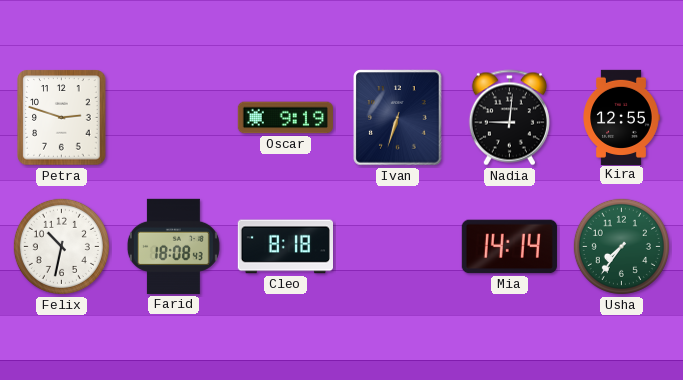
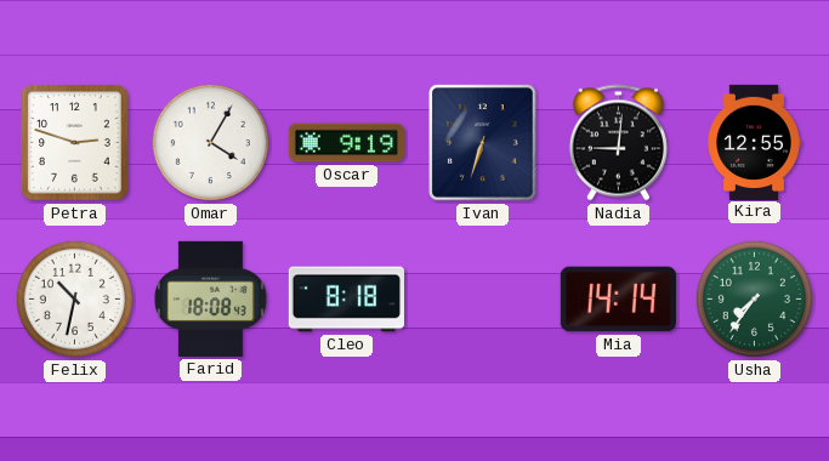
Omar: none -> 4:05 (210, 142)
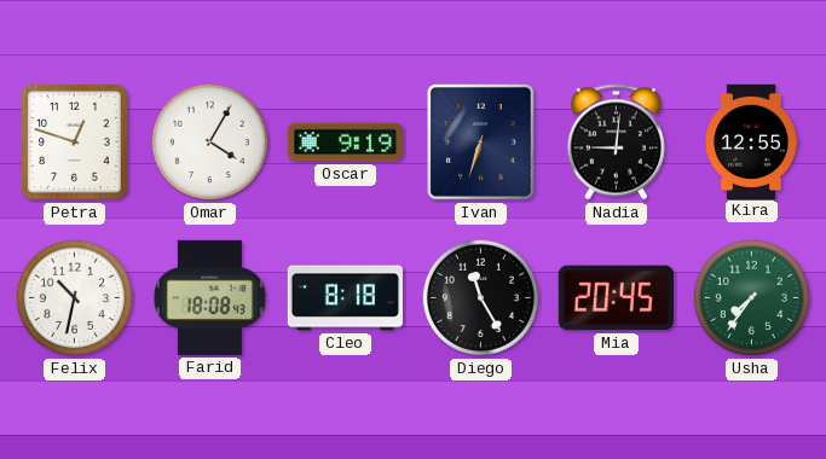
Petra: 2:48 -> 12:48 (75, 143)
Diego: none -> 11:25 (480, 297)
Mia: 14:14 -> 20:45 (616, 298)
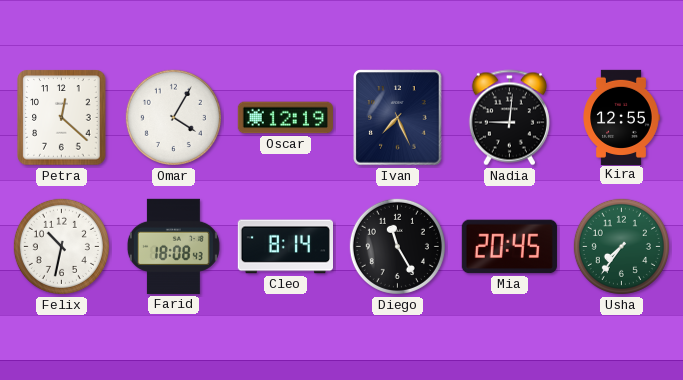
Petra: 12:48 -> 12:22 (62, 118)
Oscar: 9:19 -> 12:19 (285, 118)
Ivan: 6:33 -> 7:26 (398, 118)
Cleo: 8:18 -> 8:14 (285, 247)
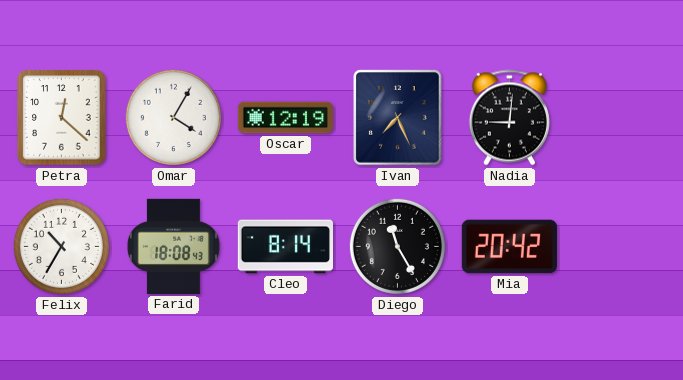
Kira: 12:55 -> none (621, 117)
Felix: 10:32 -> 10:35 (61, 246)
Mia: 20:45 -> 20:42 (509, 247)
Usha: 7:36 -> none (621, 246)
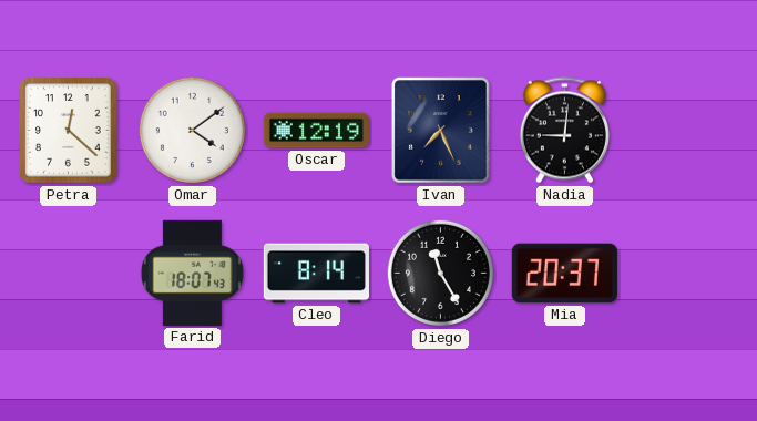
Omar: 4:05 -> 4:09 (192, 130)
Felix: 10:35 -> none (61, 246)
Farid: 18:08 -> 18:07 (192, 273)
Mia: 20:42 -> 20:37 (564, 274)
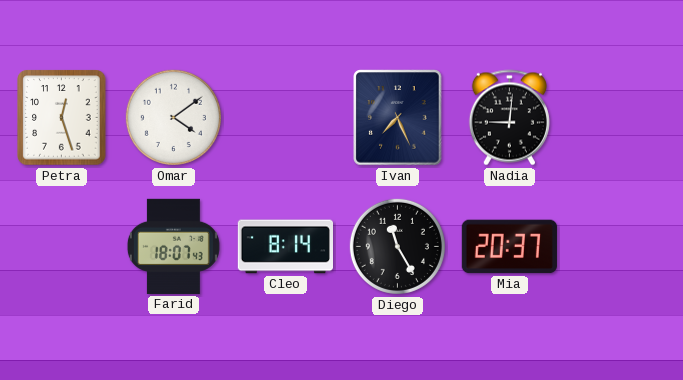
Petra: 12:22 -> 12:27 (62, 118)
Oscar: 12:19 -> none (316, 131)
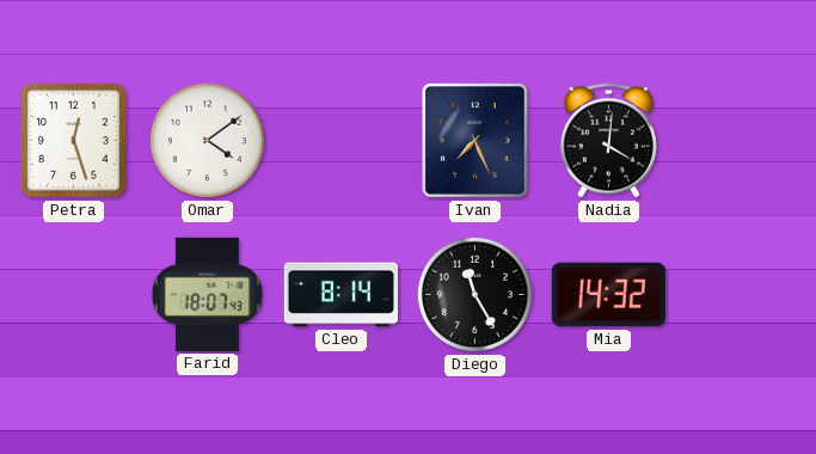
Nadia: 9:01 -> 4:01 (608, 141)
Mia: 20:37 -> 14:32 (608, 295)
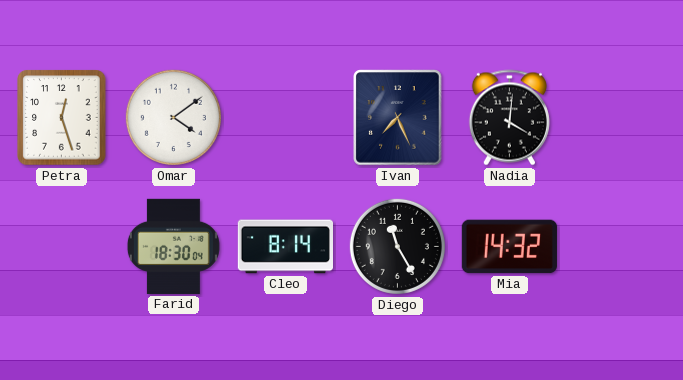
Farid: 18:07 -> 18:30 (173, 246)
